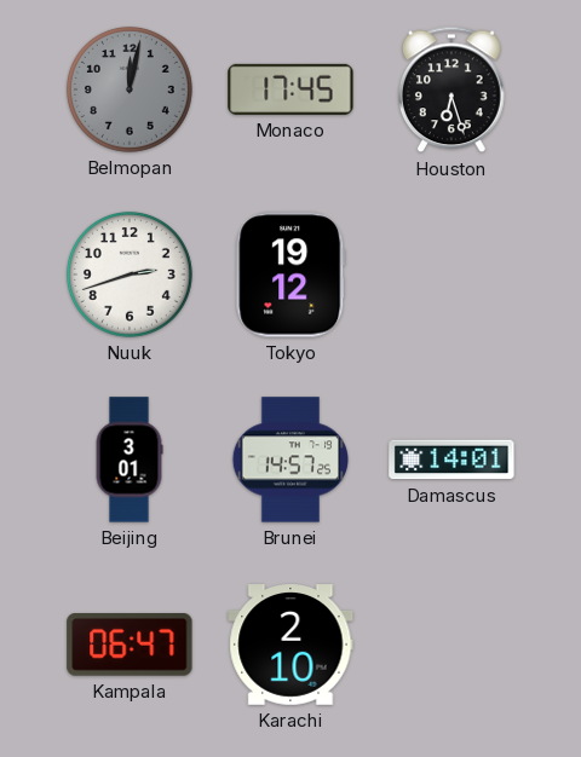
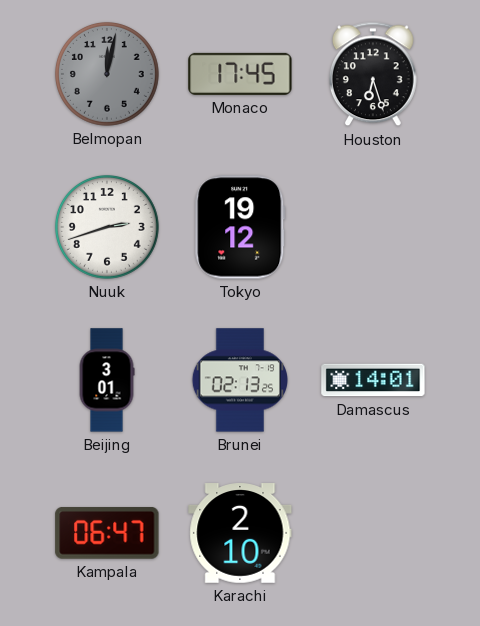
Brunei: 14:57 -> 02:13 (239, 380)
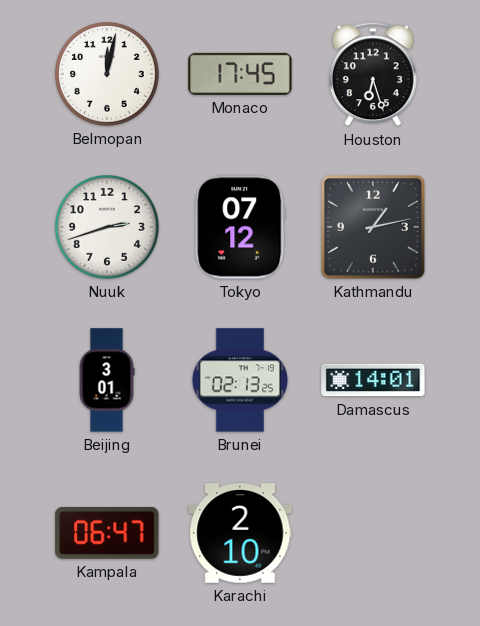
Belmopan dial: grey -> white (107, 74)
Tokyo: 19:12 -> 07:12 (240, 227)
Kathmandu: none -> 1:13 (373, 227)
